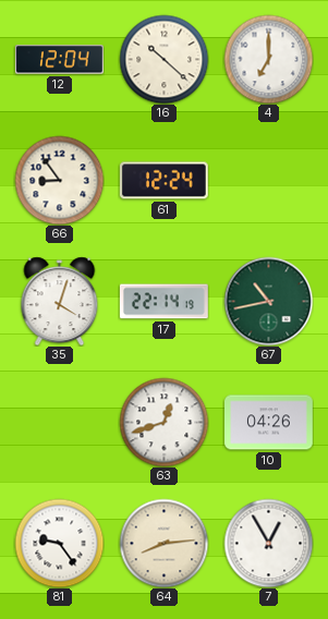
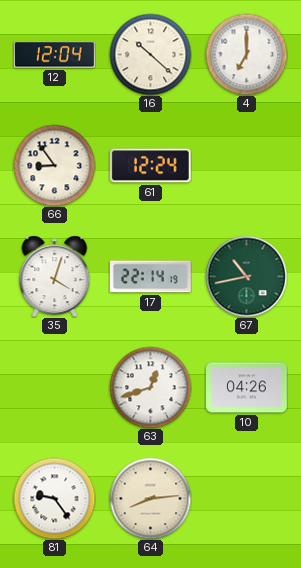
7: 12:55 -> none (268, 543)
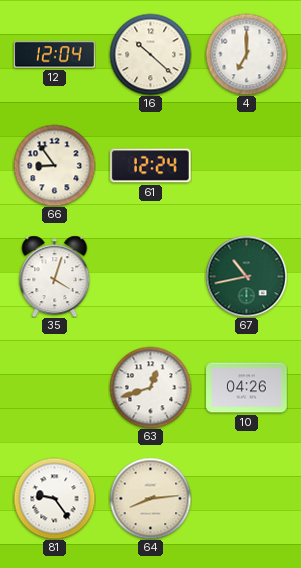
17: 22:14 -> none (150, 277)
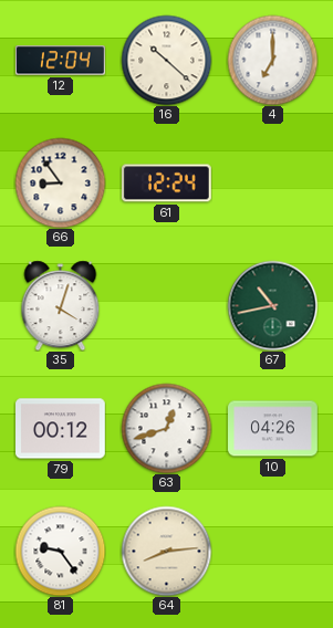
79: none -> 00:12 (61, 429)
